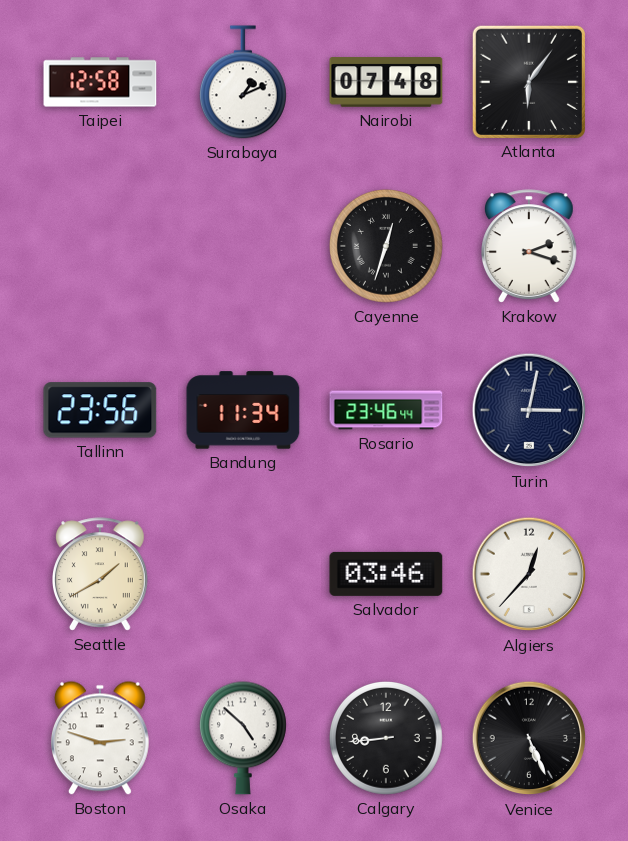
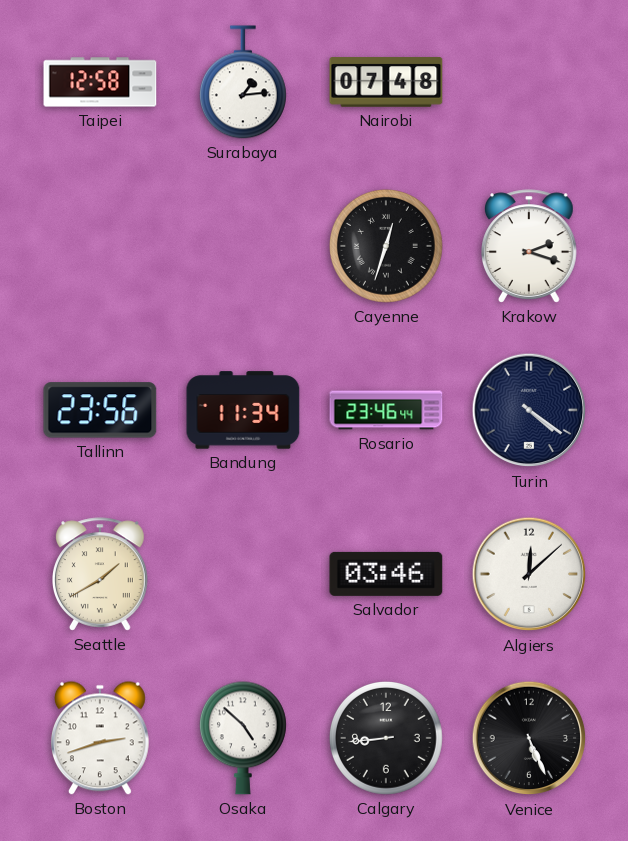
Surabaya: 1:11 -> 1:14 (243, 82)
Atlanta: 6:06 -> none (528, 81)
Turin: 3:02 -> 4:21 (529, 410)
Algiers: 12:37 -> 12:08 (529, 574)
Boston: 2:48 -> 2:42 (100, 738)
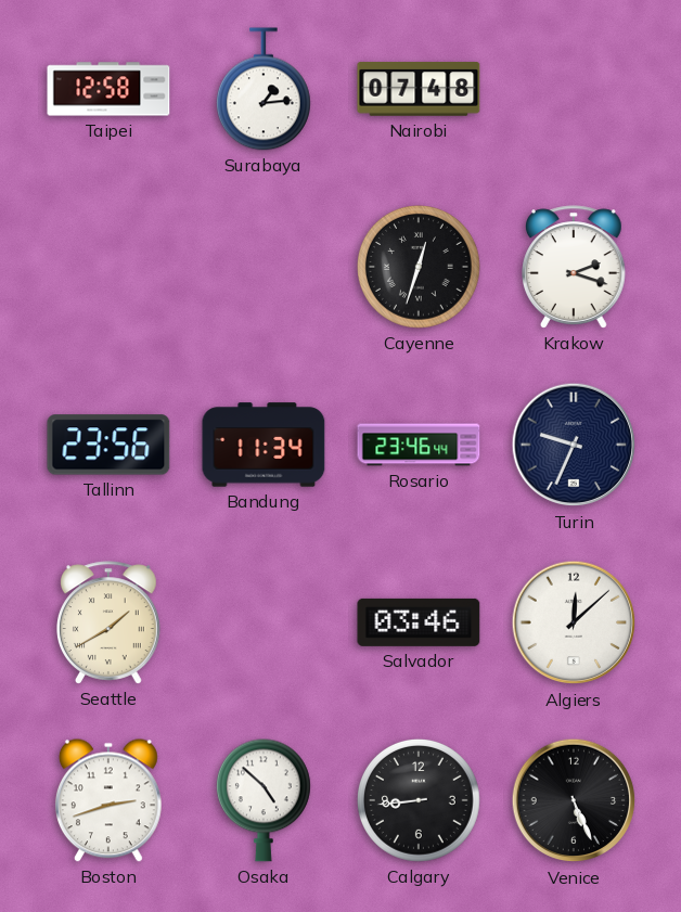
Turin: 4:21 -> 9:34 (574, 445)
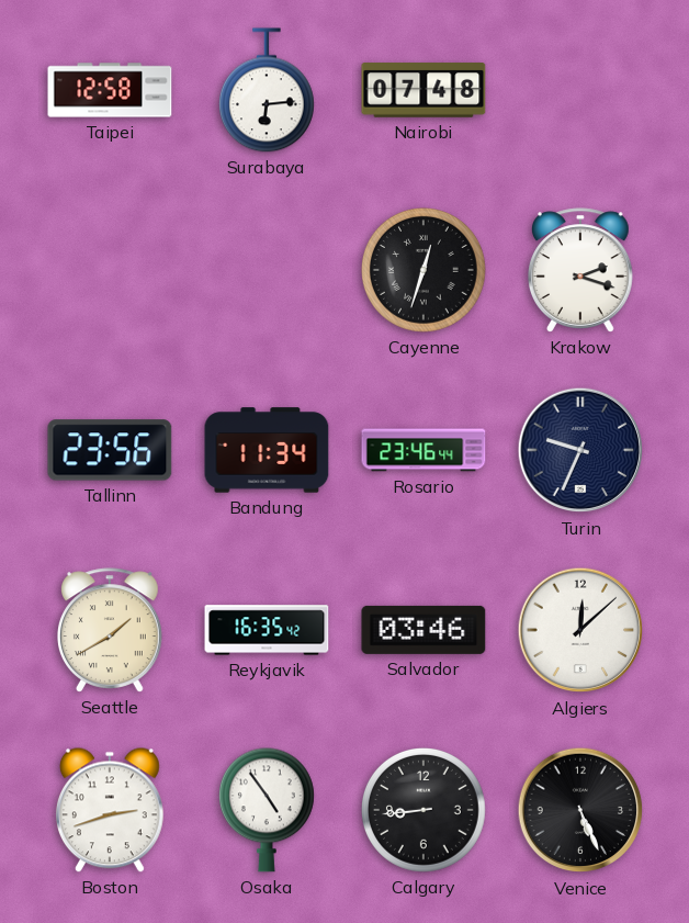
Surabaya: 1:14 -> 6:14 (267, 90)
Reykjavik: none -> 16:35 (267, 630)
Osaka: 4:52 -> 4:54 (267, 810)
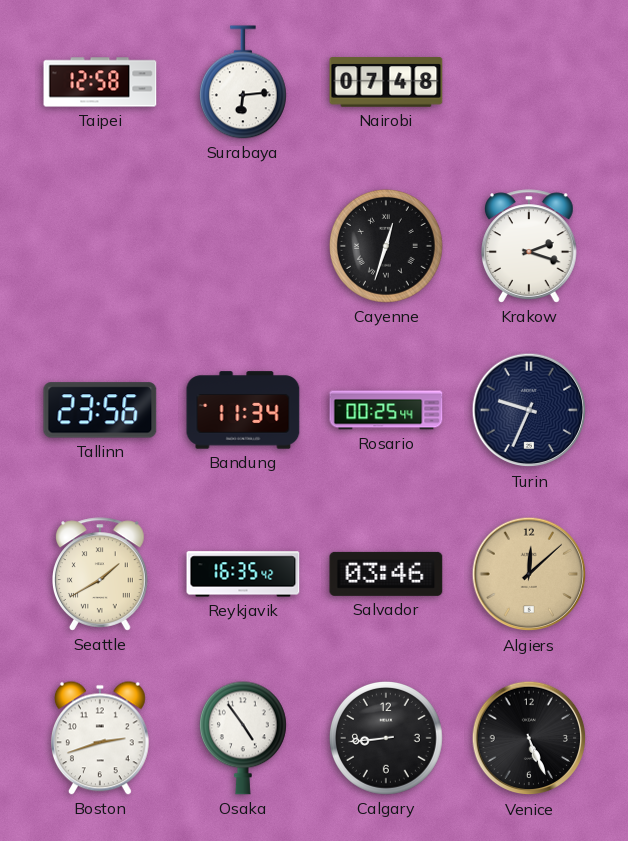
Rosario: 23:46 -> 00:25 (386, 410)
Algiers dial: white -> champagne (529, 574)
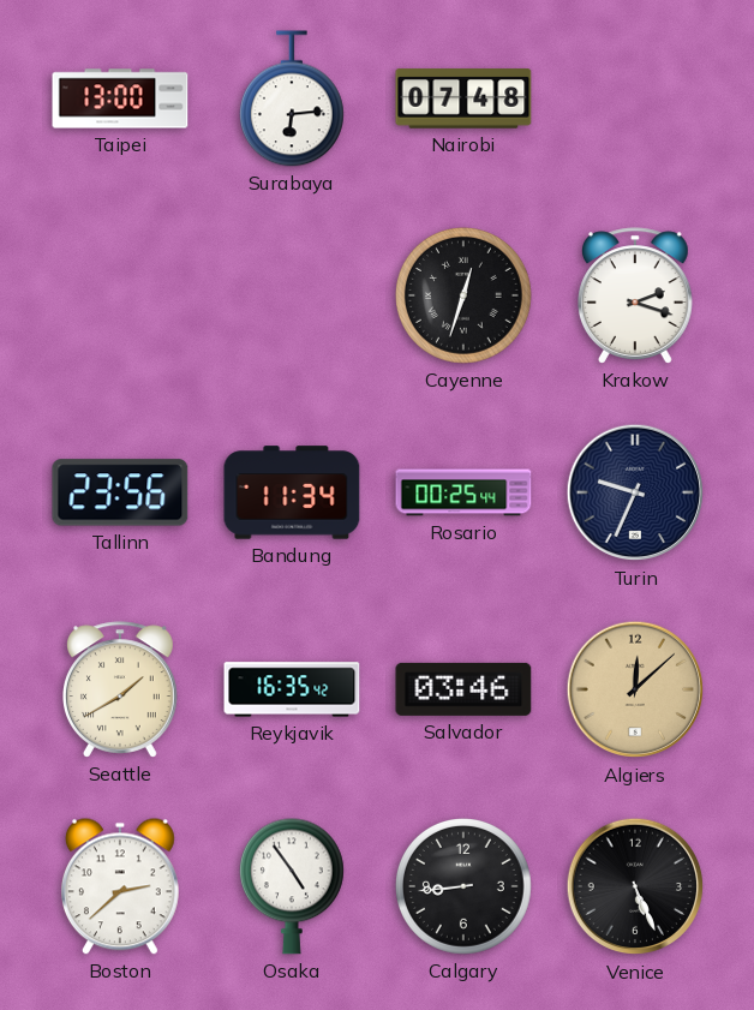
Taipei: 12:58 -> 13:00 (120, 98)
Boston: 2:42 -> 2:38 (120, 886)
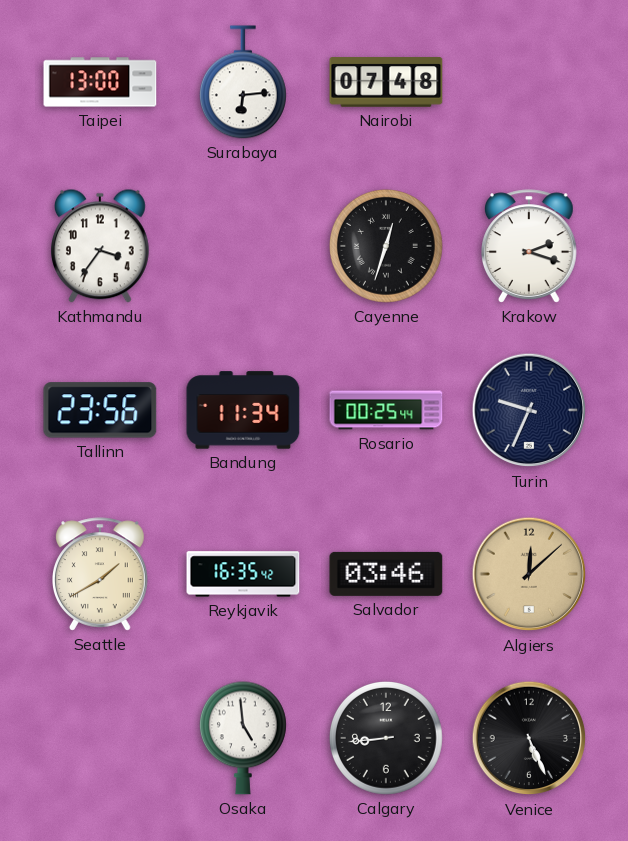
Kathmandu: none -> 3:36 (100, 246)
Boston: 2:38 -> none (120, 886)
Osaka: 4:54 -> 4:59 (243, 738)
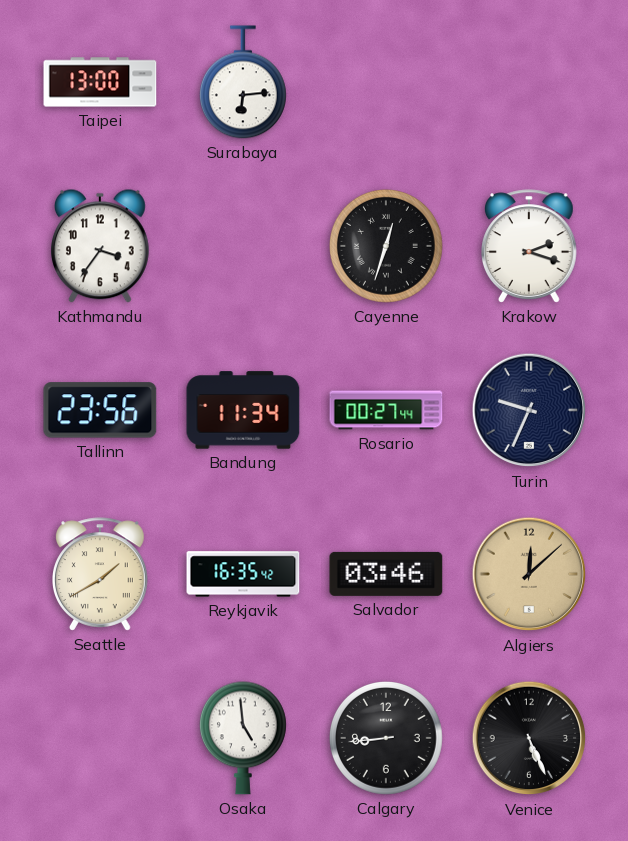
Nairobi: 07:48 -> none (386, 82)
Rosario: 00:25 -> 00:27 (386, 410)
